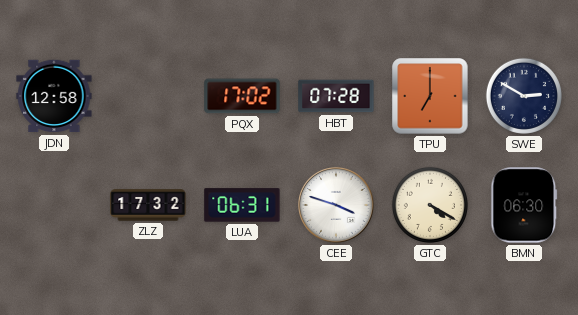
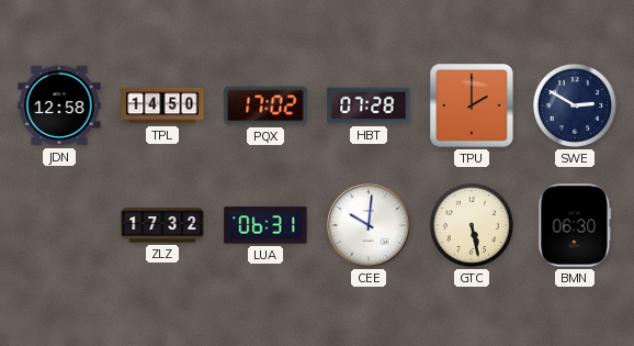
TPL: none -> 14:50 (162, 105)
TPU: 7:00 -> 2:00 (472, 105)
CEE: 3:48 -> 10:01 (370, 226)
GTC: 4:20 -> 5:28 (472, 225)
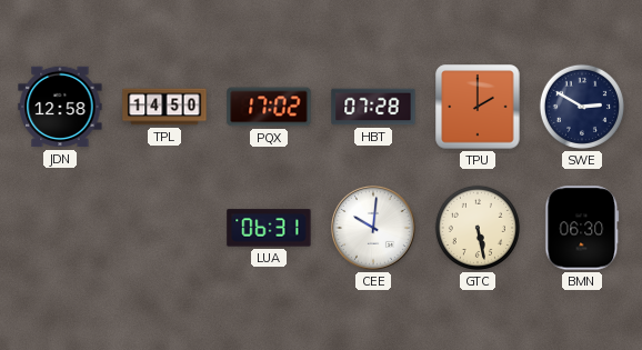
ZLZ: 17:32 -> none (162, 225)
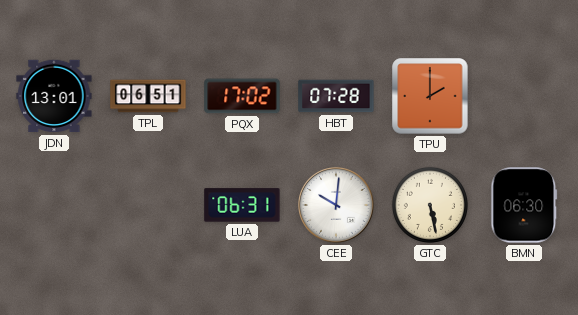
JDN: 12:58 -> 13:01 (54, 96)
TPL: 14:50 -> 06:51 (148, 96)
SWE: 2:50 -> none (582, 107)
